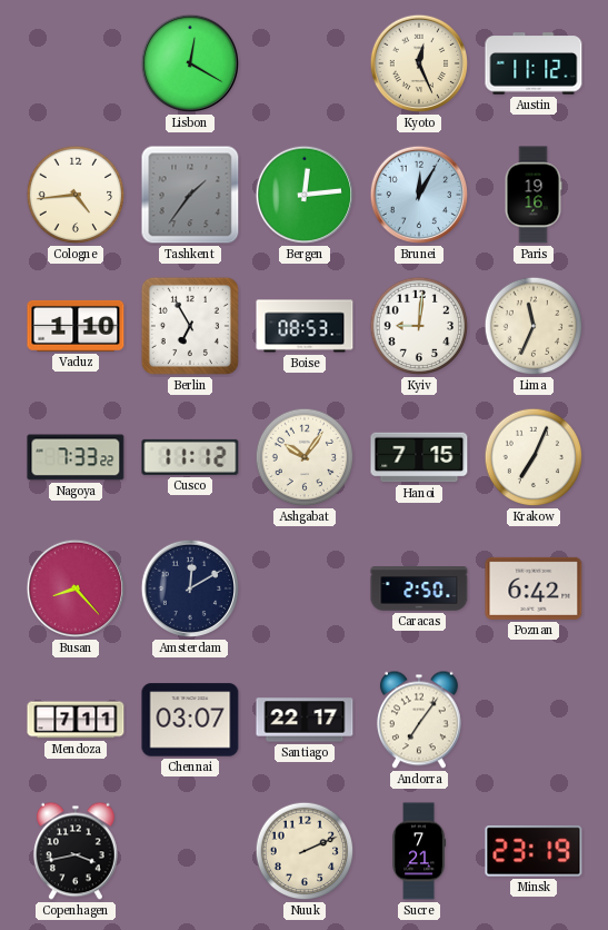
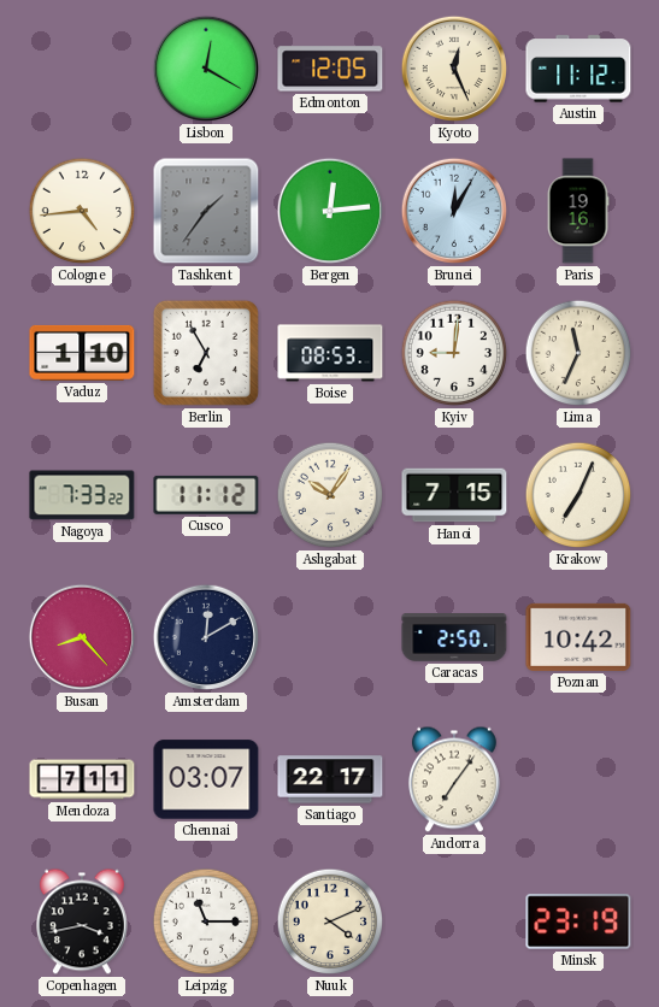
Edmonton: none -> 12:05 (330, 69)
Poznan: 6:42 -> 10:42 (578, 637)
Leipzig: none -> 11:15 (206, 921)
Nuuk: 2:11 -> 4:11 (330, 921)
Sucre: 7:21 -> none (419, 851)
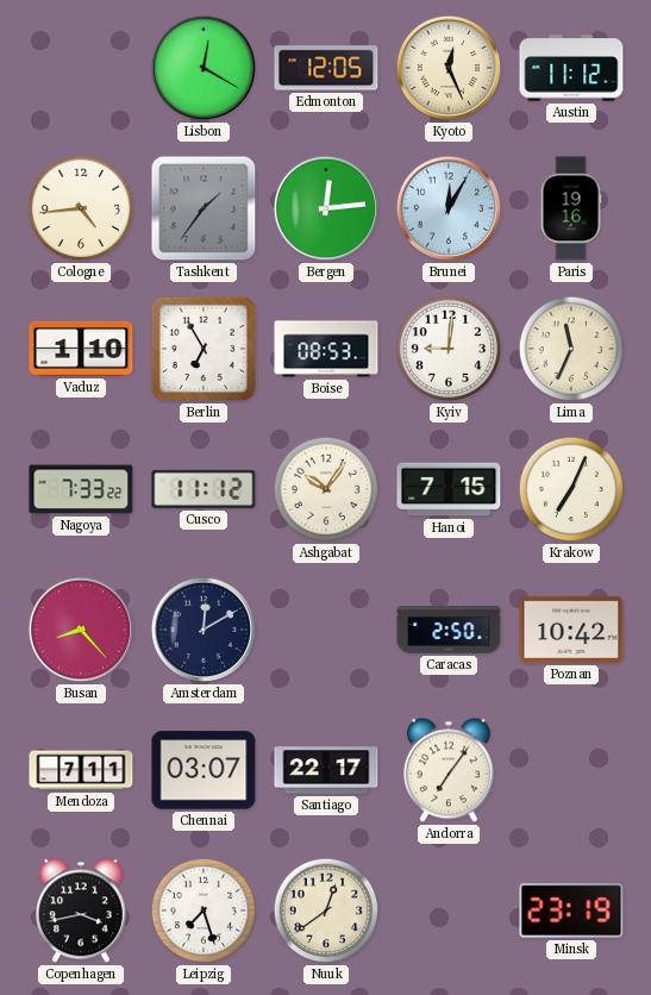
Leipzig: 11:15 -> 7:27 (204, 910)
Nuuk: 4:11 -> 12:39 (326, 910)
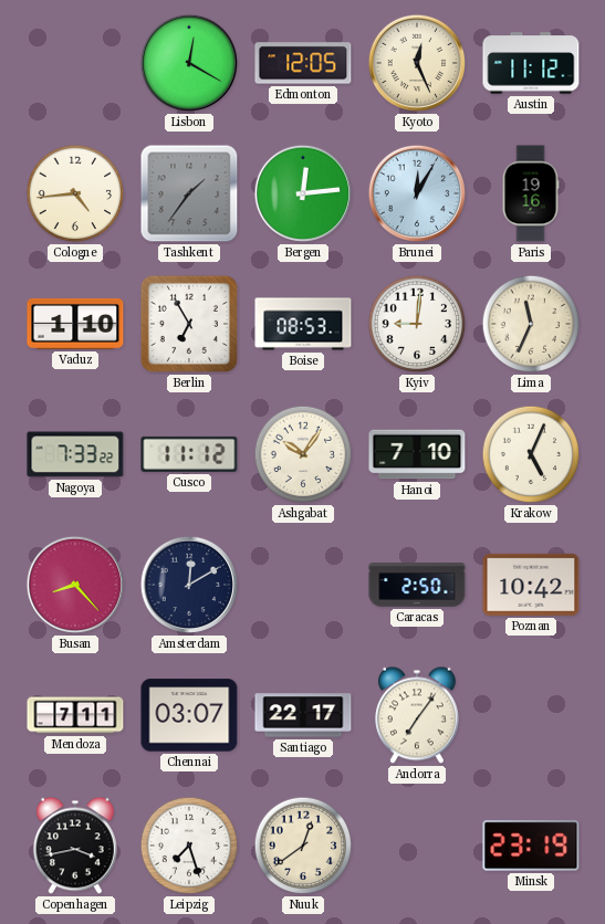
Hanoi: 7:15 -> 7:10 (417, 454)
Krakow: 7:04 -> 5:04 (531, 454)
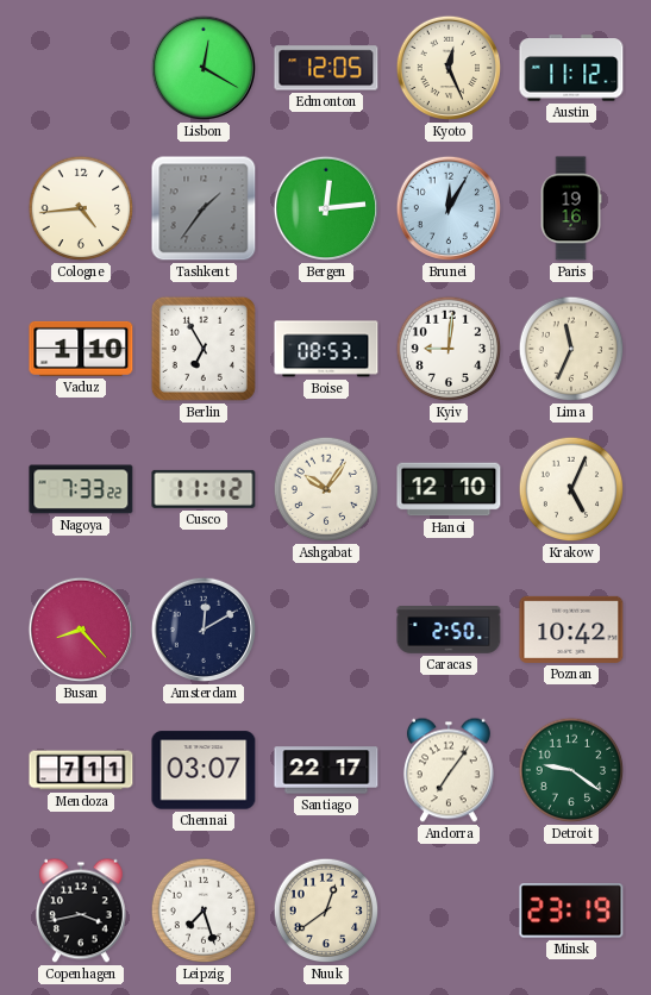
Hanoi: 7:10 -> 12:10 (449, 489)
Detroit: none -> 9:21 (571, 770)
